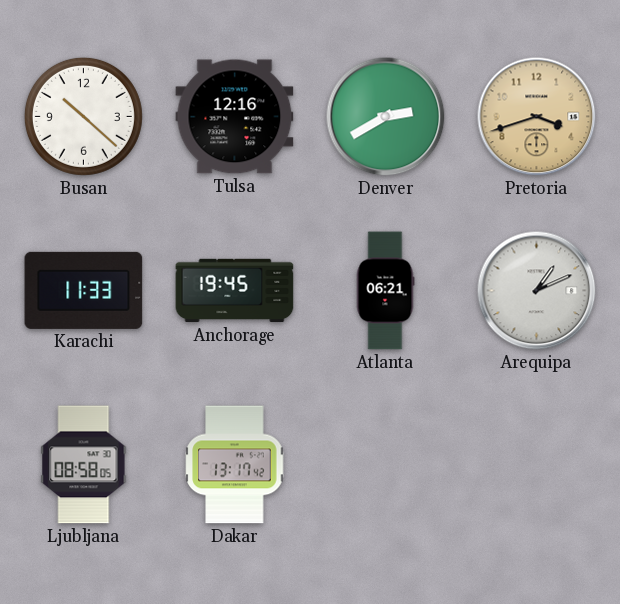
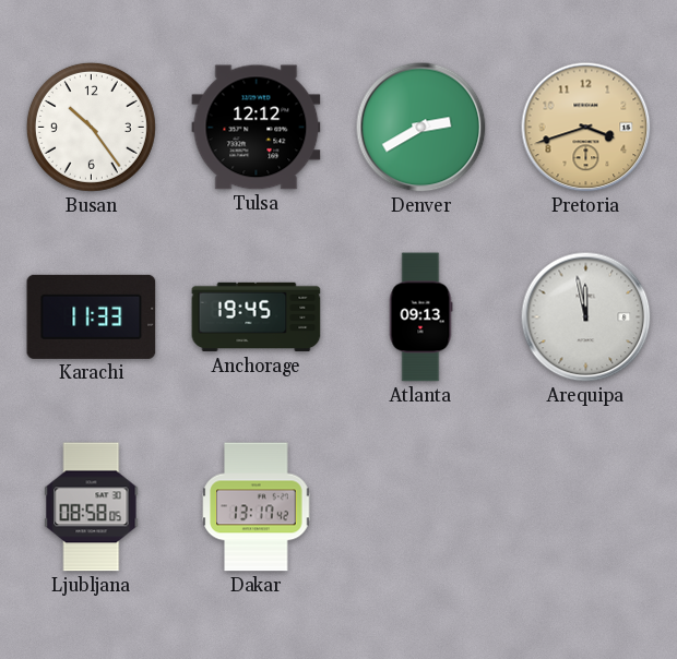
Busan: 10:22 -> 10:24 (91, 127)
Tulsa: 12:16 -> 12:12 (257, 128)
Atlanta: 06:21 -> 09:13 (420, 317)
Arequipa: 1:11 -> 11:58 (586, 317)
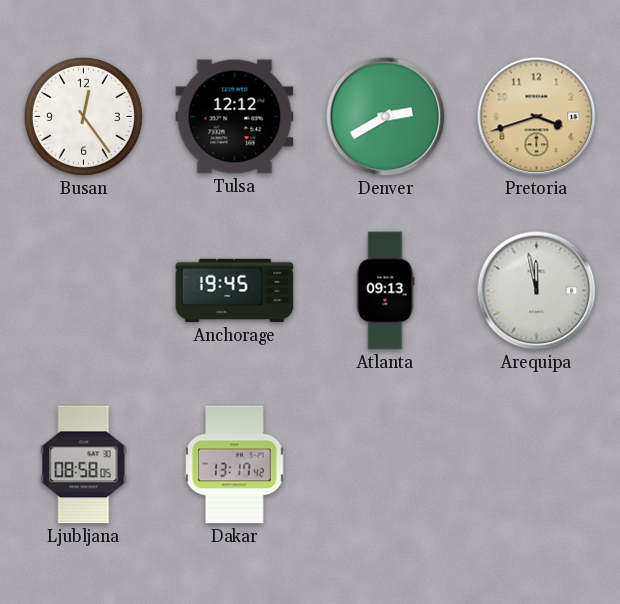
Busan: 10:24 -> 12:24 (83, 116)
Karachi: 11:33 -> none (92, 316)
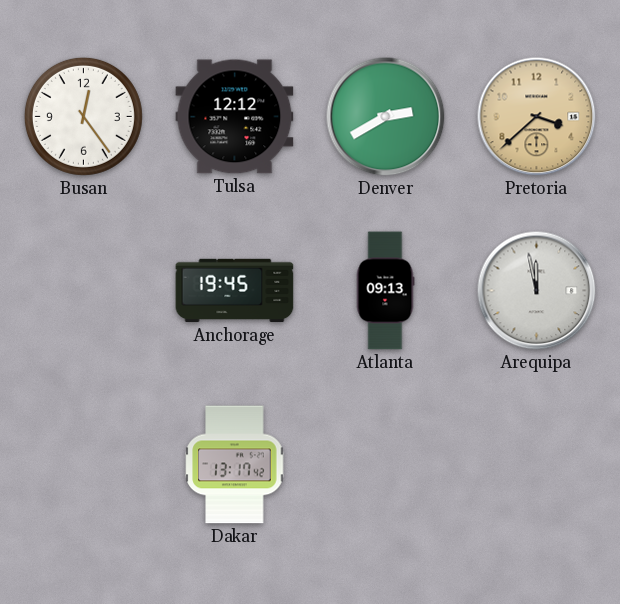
Pretoria: 3:42 -> 3:38 (537, 117)
Ljubljana: 08:58 -> none (84, 465)
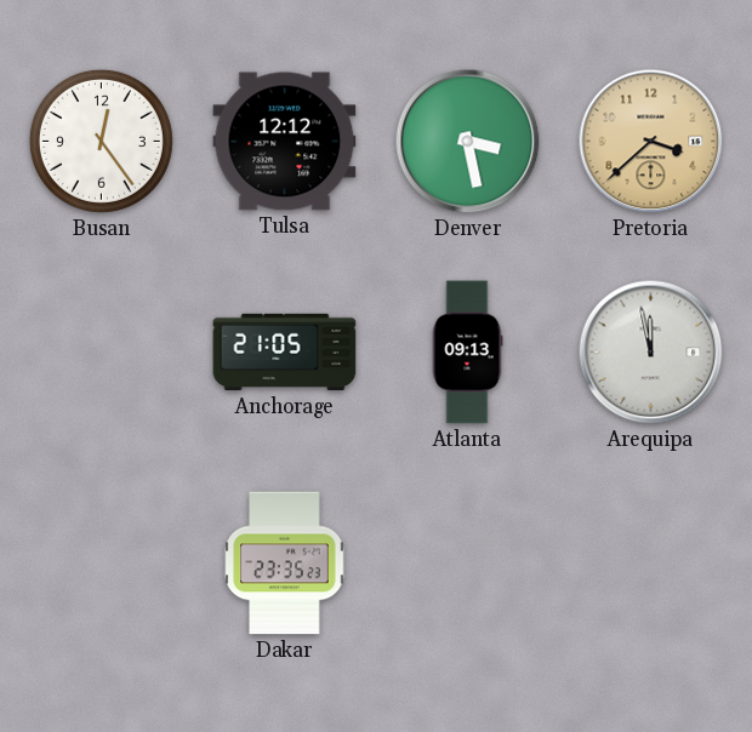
Denver: 2:40 -> 3:28 (468, 142)
Anchorage: 19:45 -> 21:05 (285, 353)
Dakar: 13:17 -> 23:35 (285, 564)
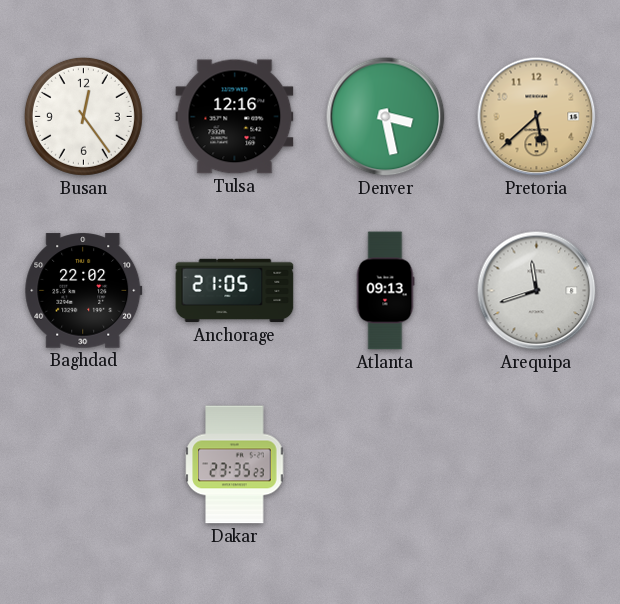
Tulsa: 12:12 -> 12:16 (235, 117)
Pretoria: 3:38 -> 5:38 (537, 117)
Baghdad: none -> 22:02 (84, 291)
Arequipa: 11:58 -> 11:42 (537, 291)
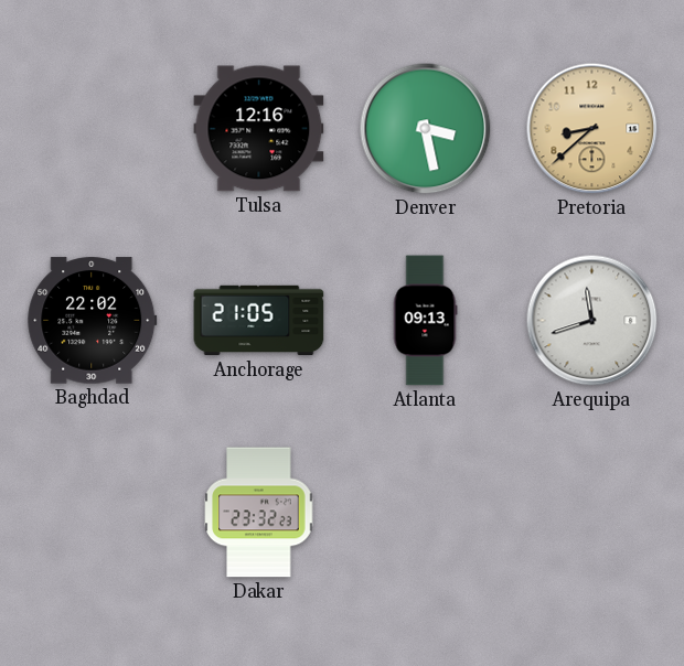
Busan: 12:24 -> none (83, 116)
Pretoria: 5:38 -> 8:38 (592, 129)
Dakar: 23:35 -> 23:32 (259, 513)
